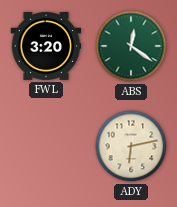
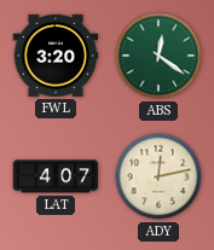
LAT: none -> 4:07 (56, 176)
ADY: 6:13 -> 12:13 (158, 176)
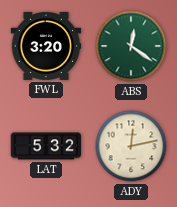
LAT: 4:07 -> 5:32 (46, 146)
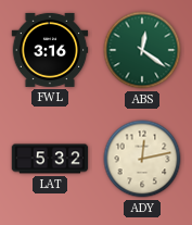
FWL: 3:20 -> 3:16 (50, 50)
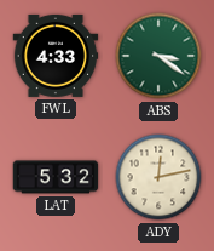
FWL: 3:16 -> 4:33 (56, 56)
ABS: 12:21 -> 3:21 (158, 56)
